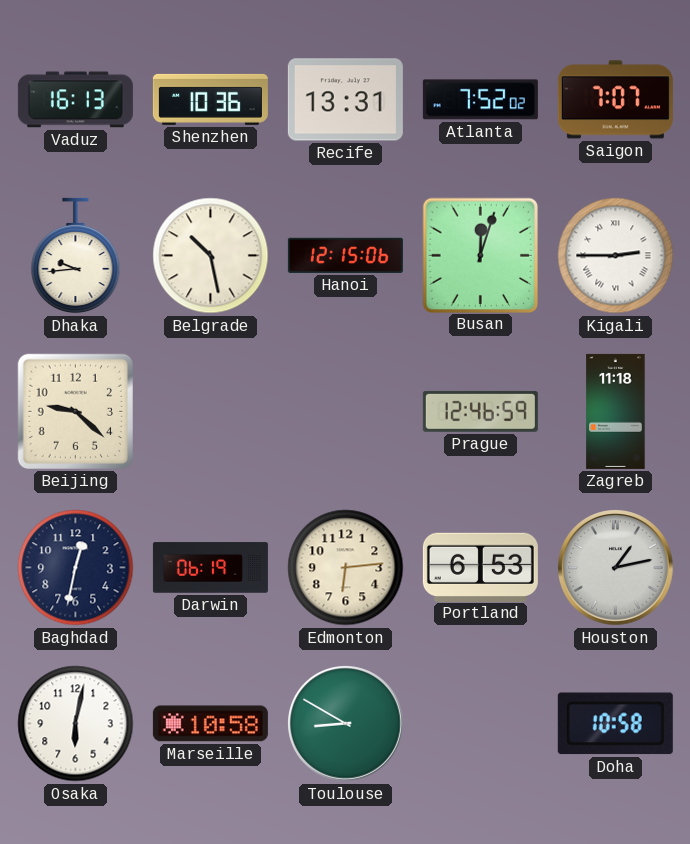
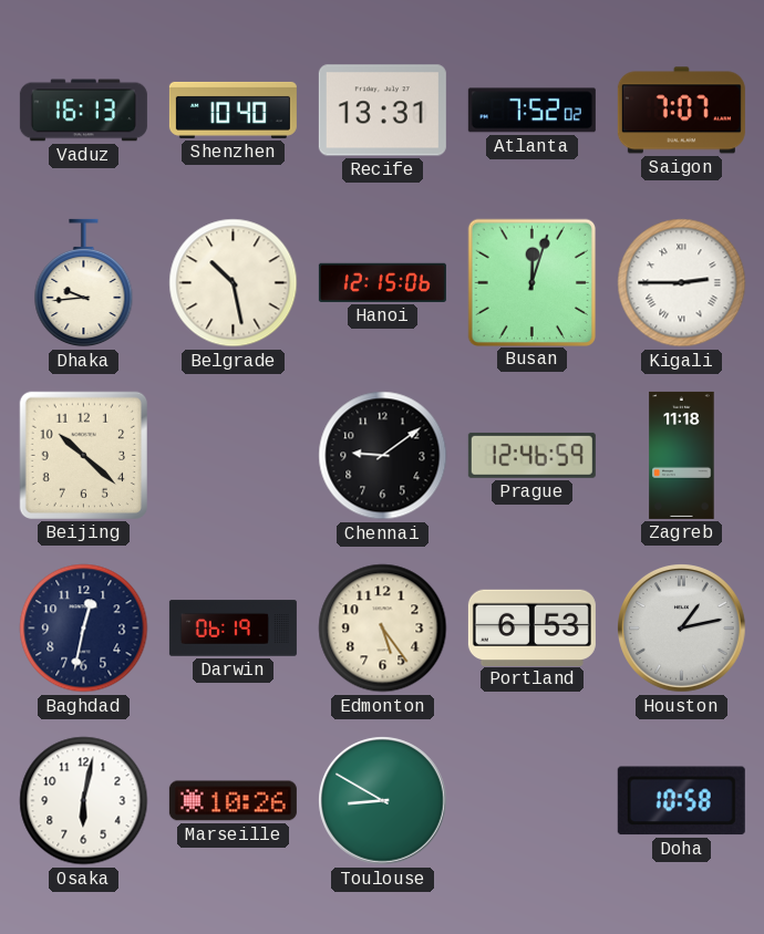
Shenzhen: 10:36 -> 10:40 (233, 110)
Beijing: 9:22 -> 10:22 (83, 455)
Chennai: none -> 9:09 (383, 456)
Edmonton: 6:14 -> 5:24 (383, 629)
Marseille: 10:58 -> 10:26 (233, 801)
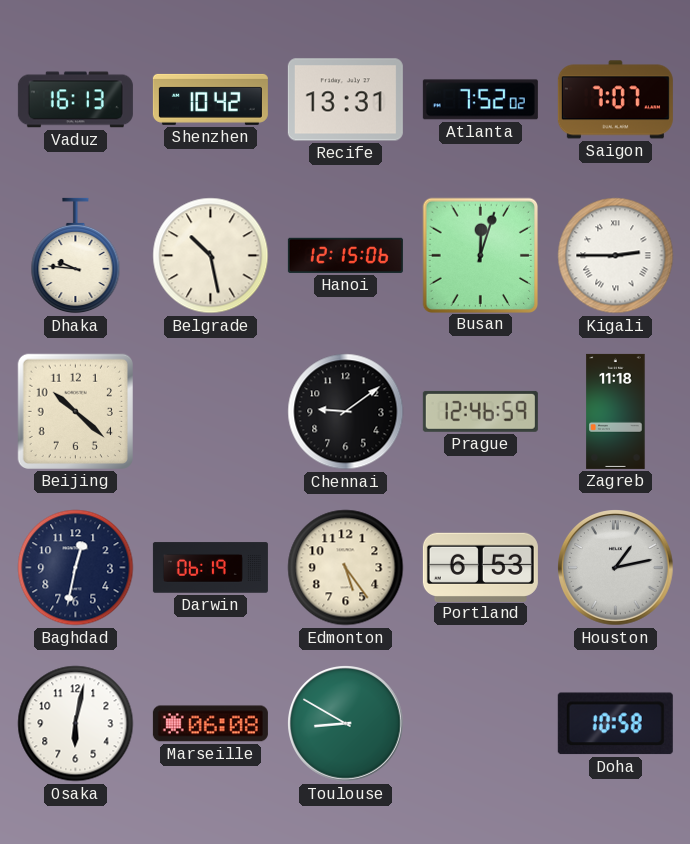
Shenzhen: 10:40 -> 10:42 (210, 99)
Dhaka: 9:44 -> 9:46 (76, 256)
Marseille: 10:26 -> 06:08 (210, 724)
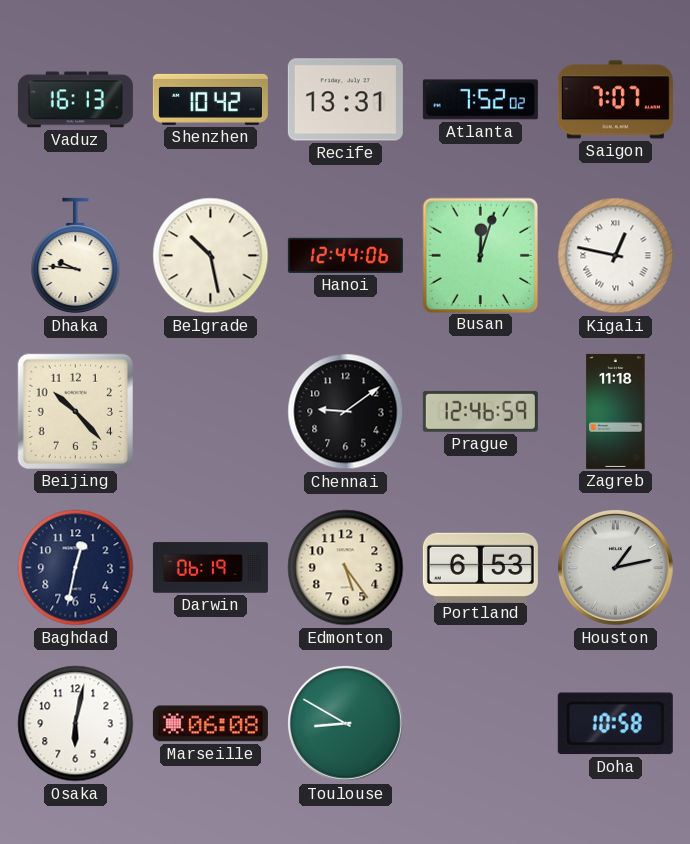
Hanoi: 12:15 -> 12:44 (345, 255)
Kigali: 2:45 -> 12:47 (616, 256)
Beijing: 10:22 -> 10:23 (75, 411)
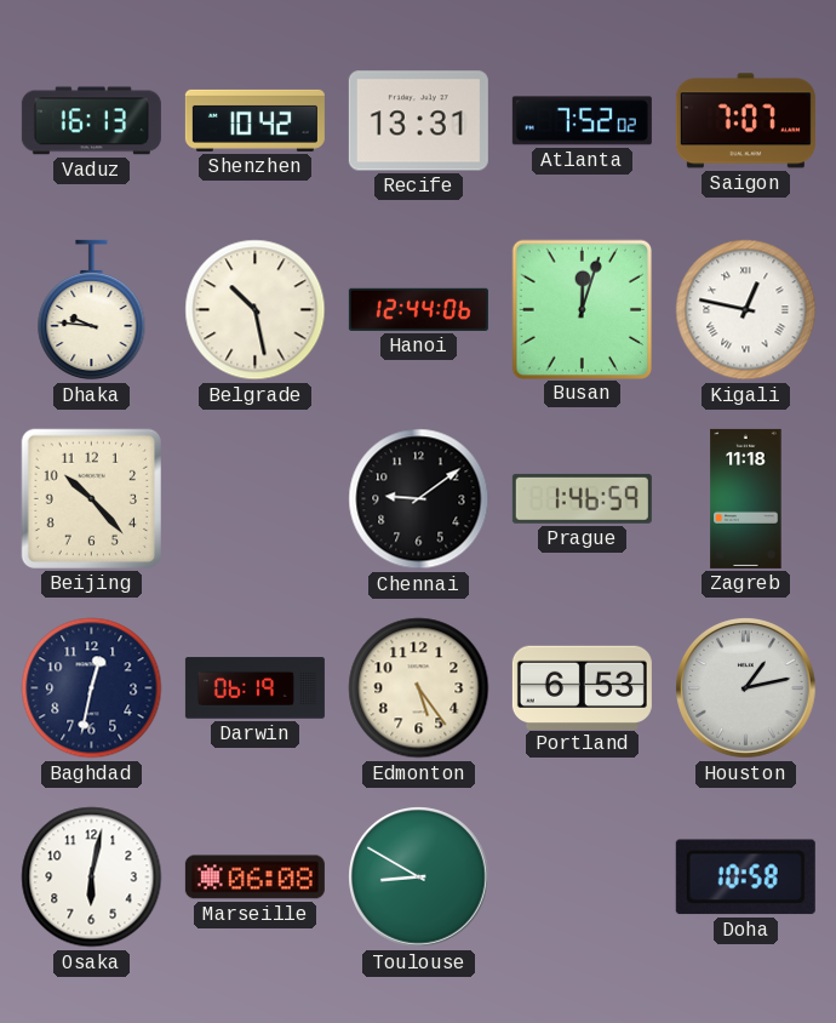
Prague: 12:46 -> 1:46 (582, 498)
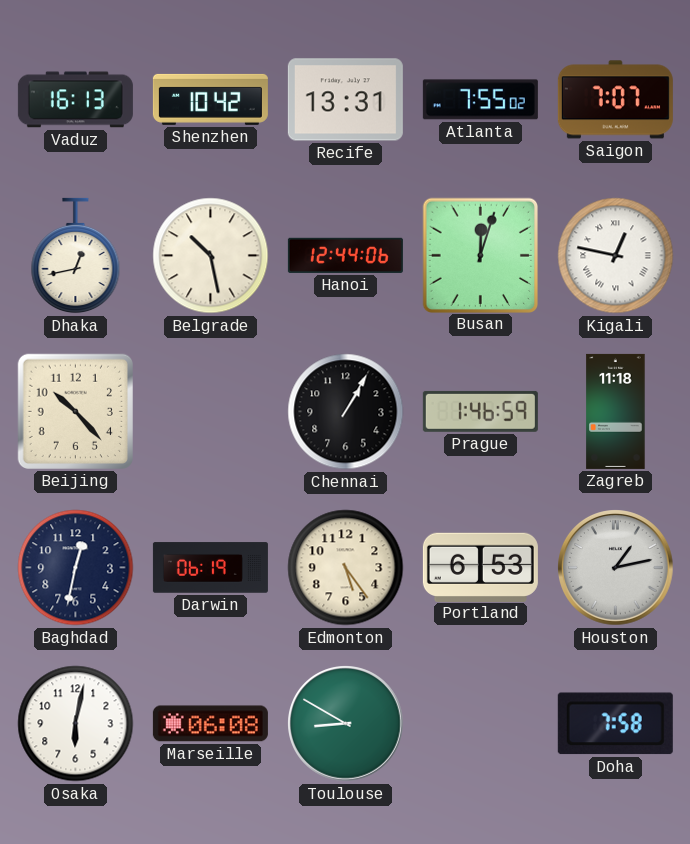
Atlanta: 7:52 -> 7:55 (480, 100)
Dhaka: 9:46 -> 12:43 (76, 256)
Chennai: 9:09 -> 1:05 (346, 412)
Doha: 10:58 -> 7:58 (615, 724)
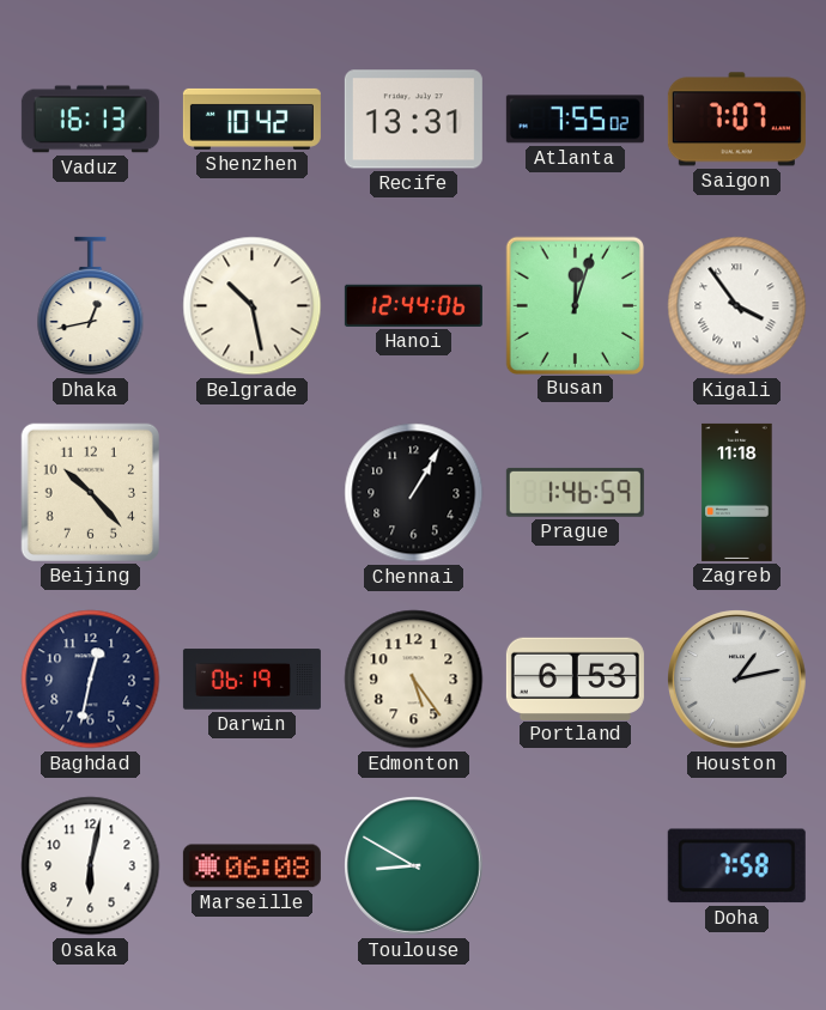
Kigali: 12:47 -> 3:54 (737, 306)
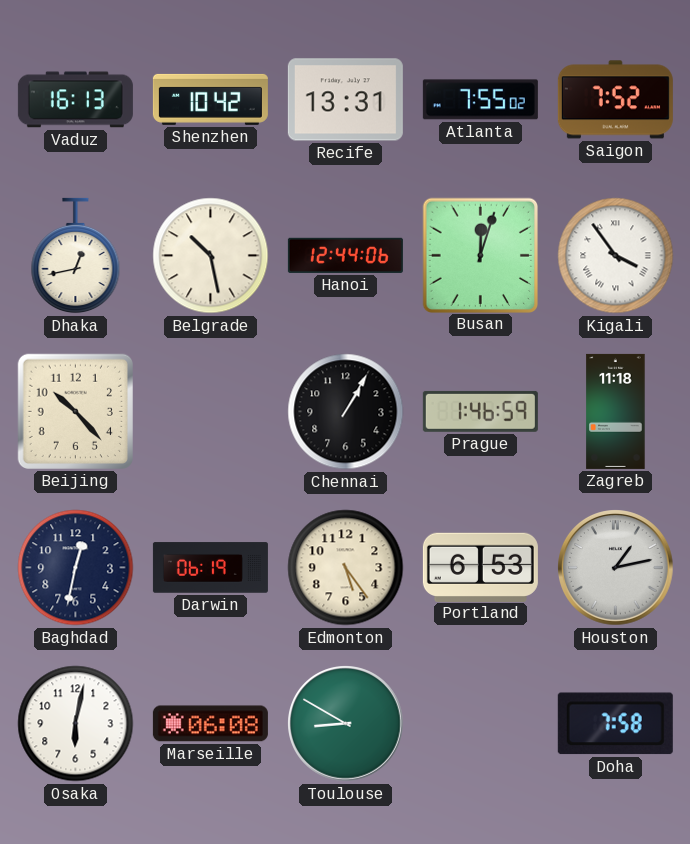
Saigon: 7:07 -> 7:52 (615, 100)
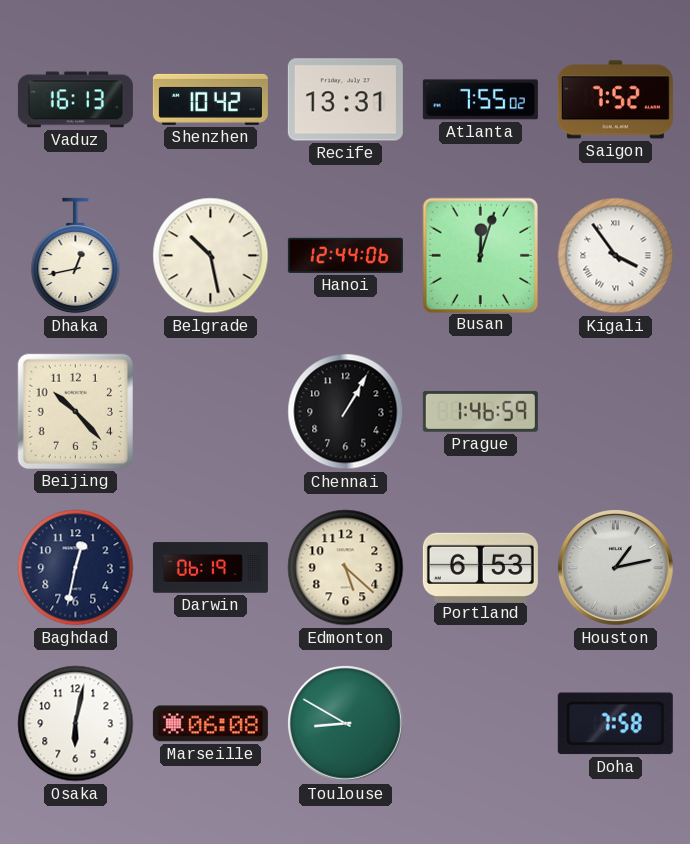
Zagreb: 11:18 -> none (616, 411)
Edmonton: 5:24 -> 5:22 (346, 568)
